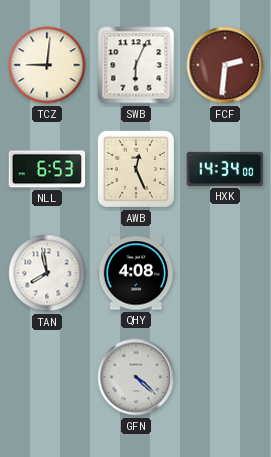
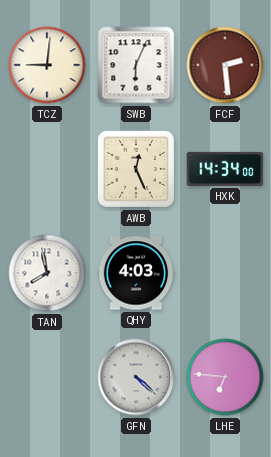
FCF: 2:31 -> 2:29 (225, 65)
NLL: 6:53 -> none (47, 169)
QHY: 4:08 -> 4:03 (136, 273)
LHE: none -> 6:46 (225, 377)
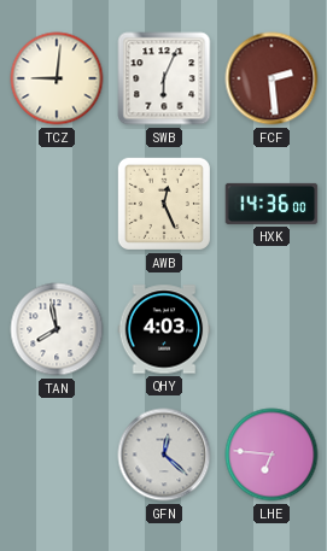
HXK: 14:34 -> 14:36 (271, 204)
GFN: 4:22 -> 12:22 (164, 455)
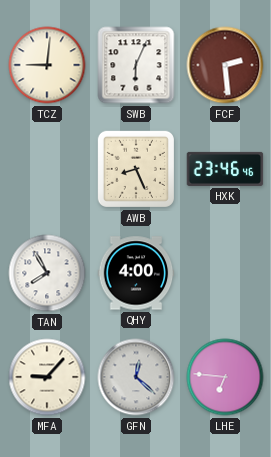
AWB: 12:26 -> 8:26 (136, 169)
HXK: 14:36 -> 23:46 (225, 169)
TAN: 7:58 -> 7:55 (47, 273)
QHY: 4:03 -> 4:00 (136, 273)
MFA: none -> 9:07 (47, 377)
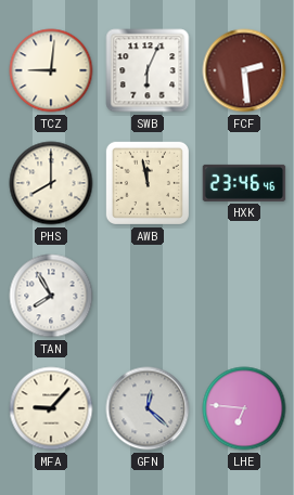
PHS: none -> 8:00 (51, 183)
AWB: 8:26 -> 11:58 (148, 183)
QHY: 4:00 -> none (136, 273)
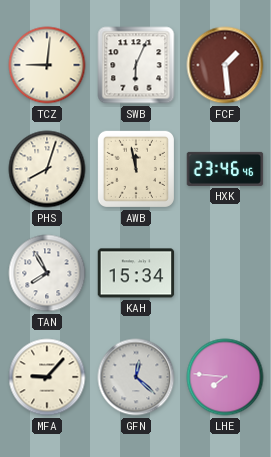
FCF: 2:29 -> 1:29 (225, 65)
PHS: 8:00 -> 8:03 (47, 169)
KAH: none -> 15:34 (136, 273)
LHE: 6:46 -> 7:46 (225, 377)
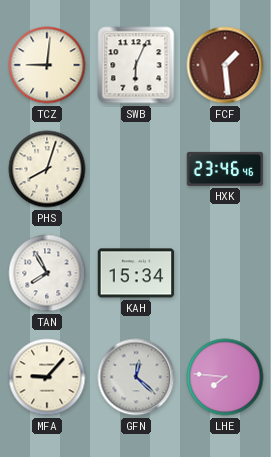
AWB: 11:58 -> none (136, 169)
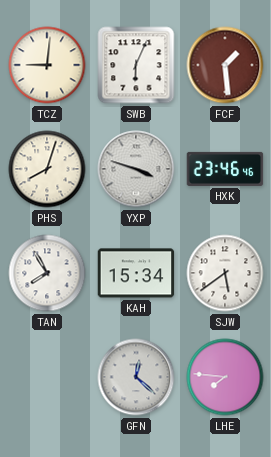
YXP: none -> 3:48 (136, 169)
SJW: none -> 5:39 (225, 273)
MFA: 9:07 -> none (47, 377)
